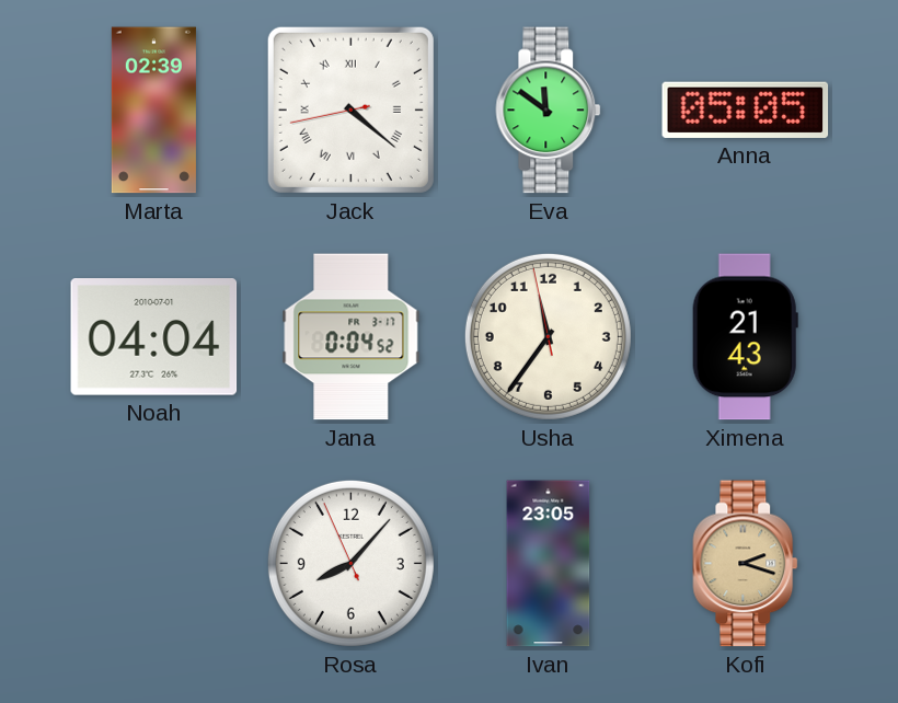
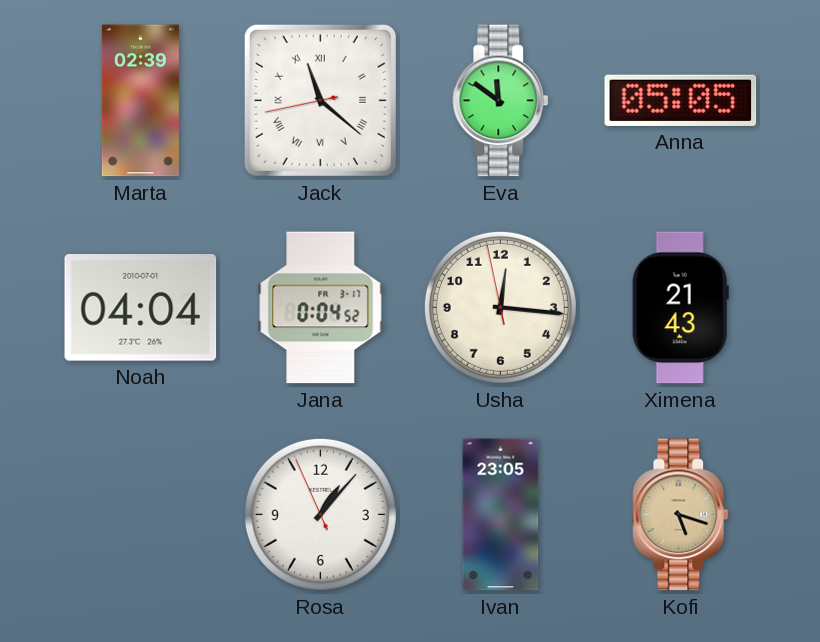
Jack: 4:21 -> 11:21 (320, 100)
Usha: 11:35 -> 12:15 (500, 307)
Rosa: 8:06 -> 1:06 (320, 514)
Kofi: 2:18 -> 5:18 (681, 515)
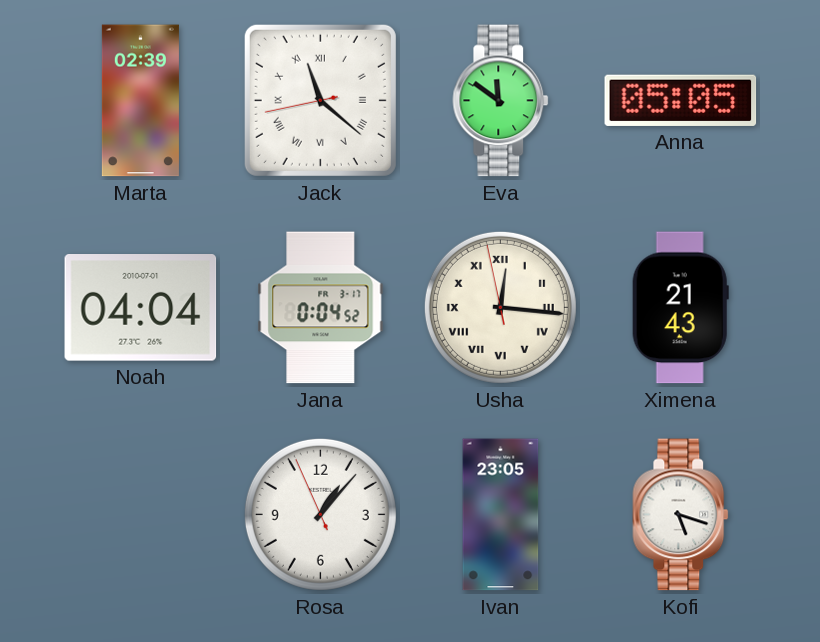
Usha numerals: Arabic -> Roman (500, 307)
Kofi dial: champagne -> white (681, 515)
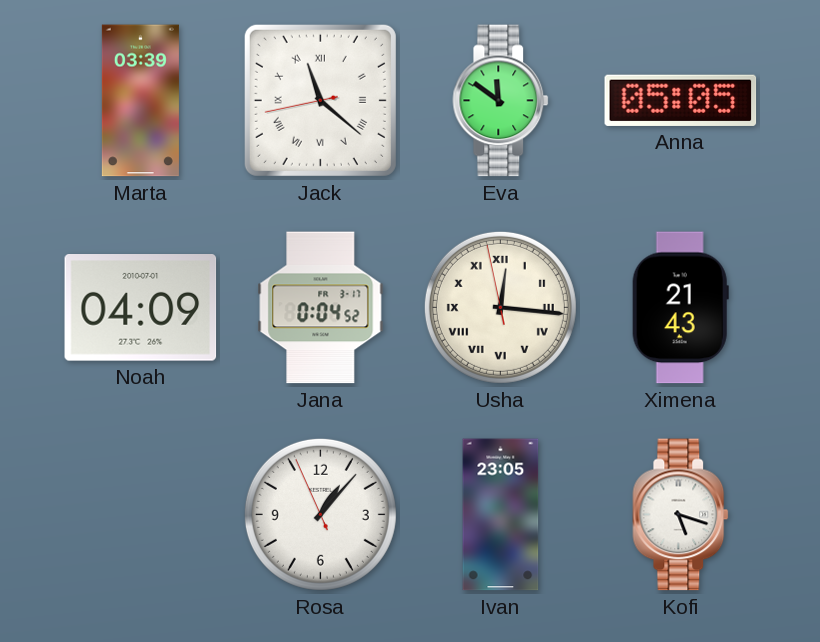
Marta: 02:39 -> 03:39 (140, 101)
Noah: 04:04 -> 04:09 (141, 308)
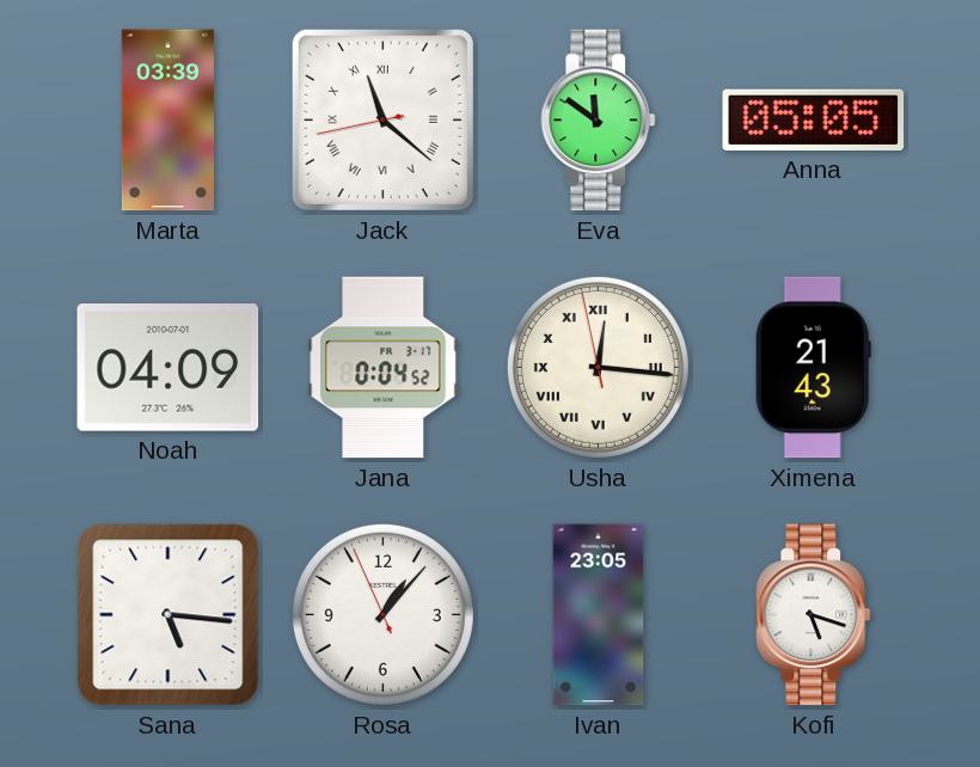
Sana: none -> 5:16 (169, 615)
